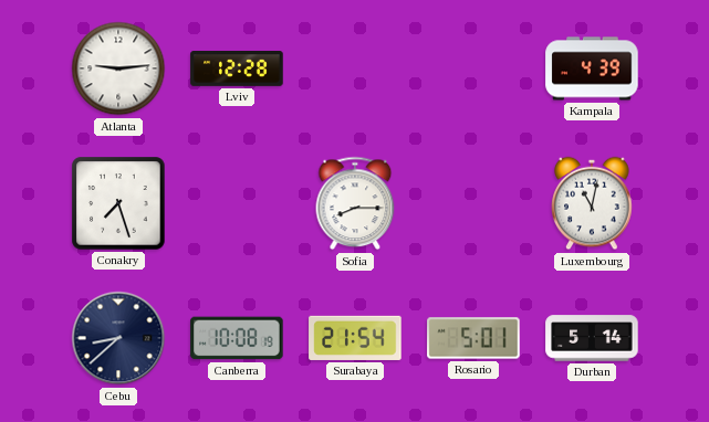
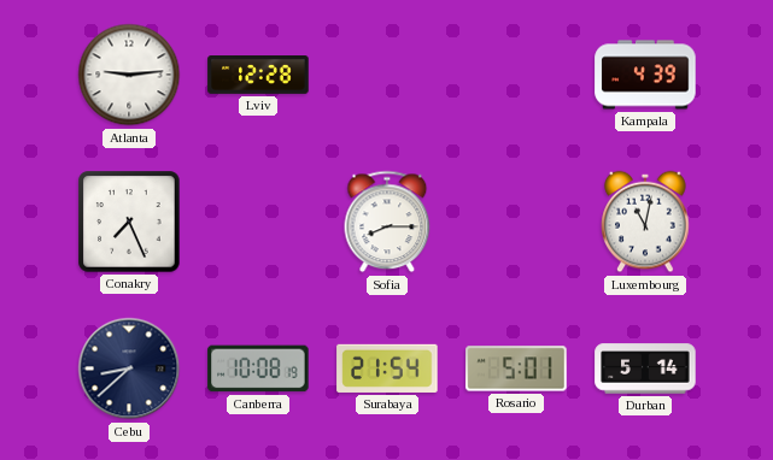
Conakry: 7:27 -> 7:26 (129, 222)
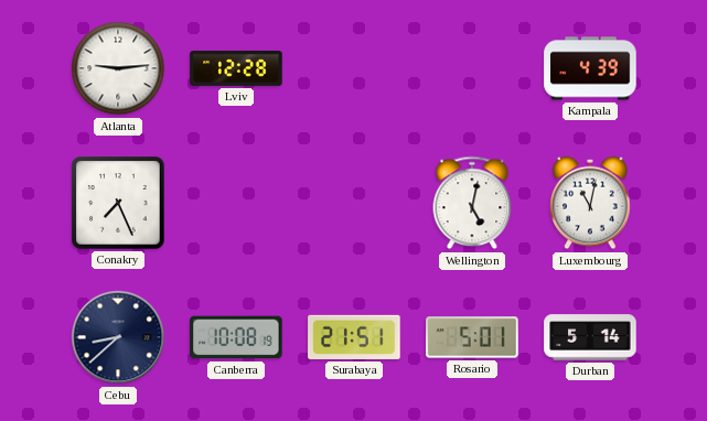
Sofia: 8:15 -> none (387, 222)
Wellington: none -> 5:02 (472, 203)
Surabaya: 21:54 -> 21:51 (354, 337)
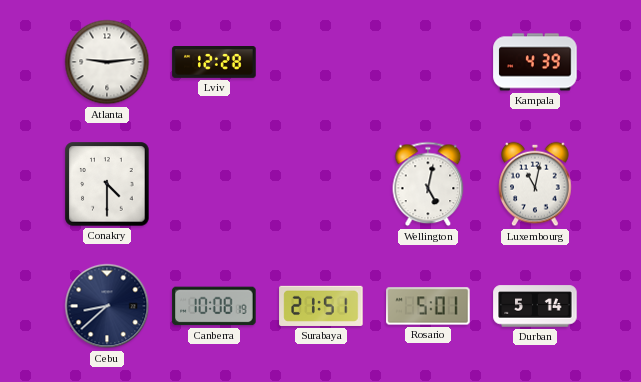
Conakry: 7:26 -> 4:30 (107, 184)
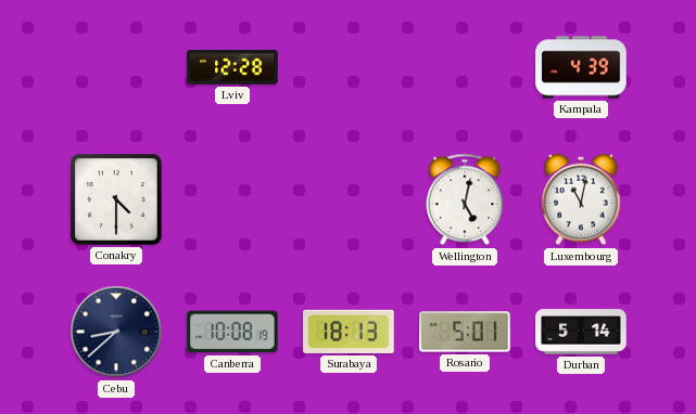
Atlanta: 9:14 -> none (107, 62)
Surabaya: 21:51 -> 18:13 (349, 332)
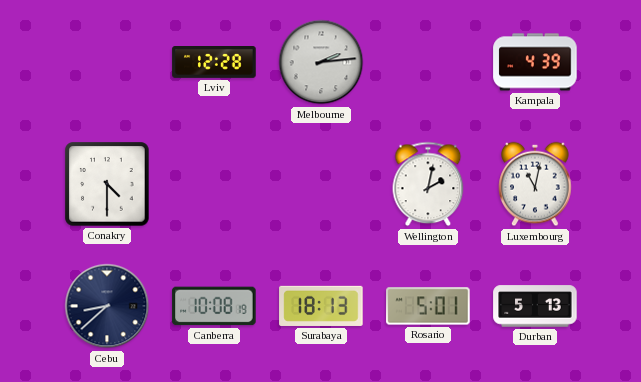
Melbourne: none -> 2:14 (321, 62)
Wellington: 5:02 -> 2:02 (428, 184)
Durban: 5:14 -> 5:13 (535, 306)
